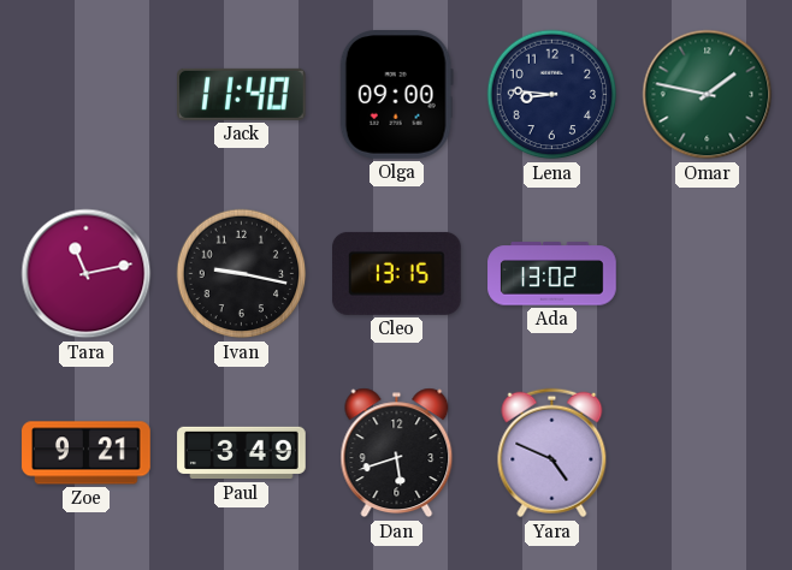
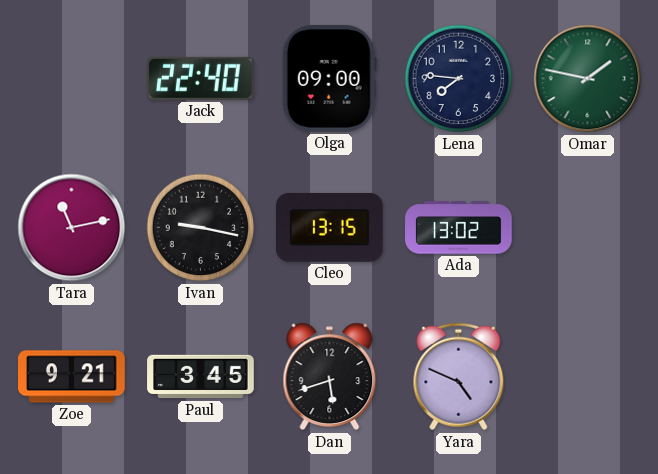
Jack: 11:40 -> 22:40 (201, 78)
Lena: 8:46 -> 7:46 (459, 79)
Paul: 3:49 -> 3:45 (201, 377)
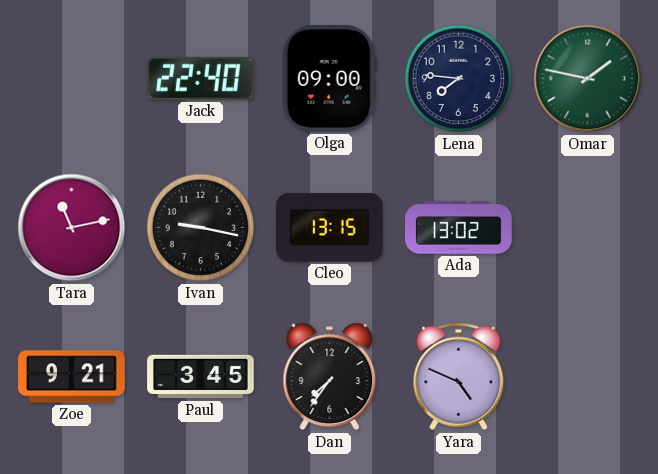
Dan: 5:42 -> 7:36 (330, 377)
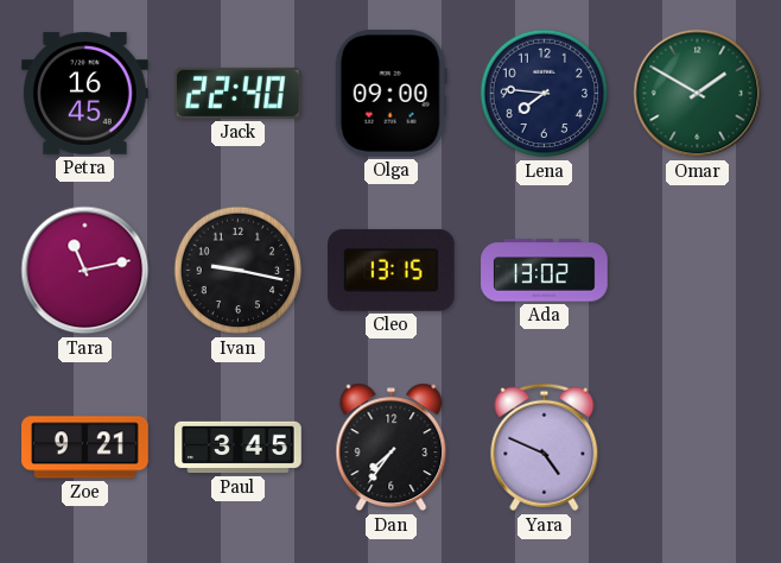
Petra: none -> 16:45 (85, 93)
Omar: 1:47 -> 1:50 (698, 94)
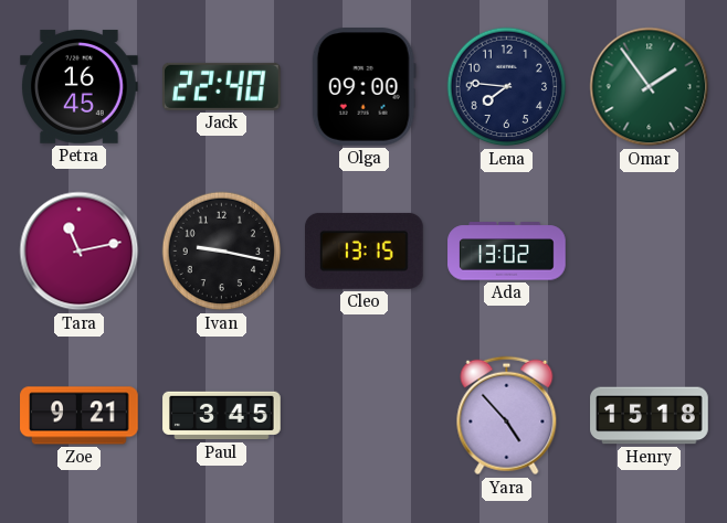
Omar: 1:50 -> 1:54 (650, 87)
Dan: 7:36 -> none (392, 448)
Yara: 4:49 -> 4:53 (507, 416)
Henry: none -> 15:18 (650, 416)
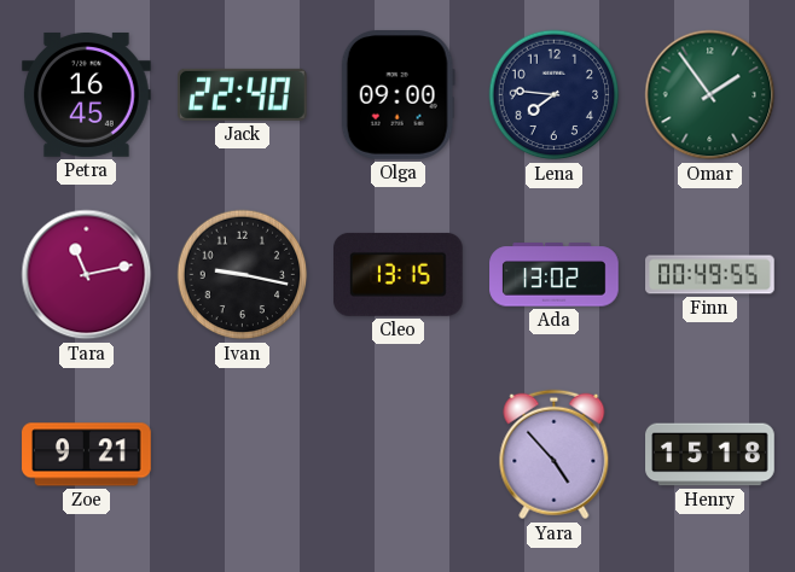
Finn: none -> 00:49 (710, 275)
Paul: 3:45 -> none (222, 416)
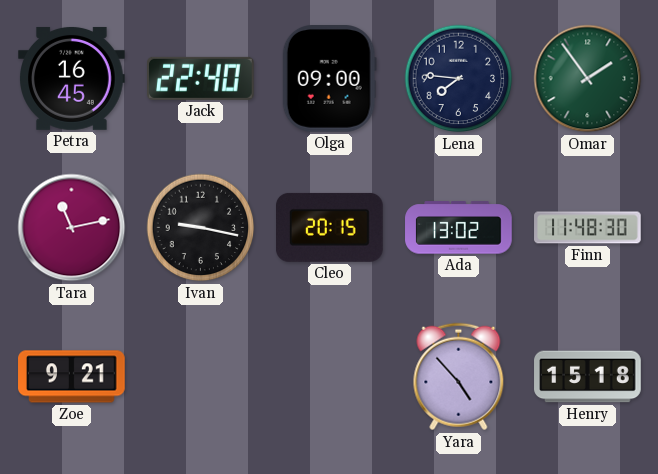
Cleo: 13:15 -> 20:15 (330, 227)
Finn: 00:49 -> 11:48 (588, 228)
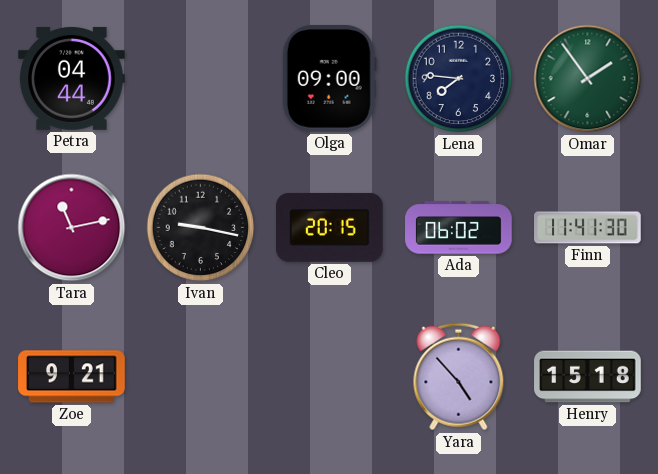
Petra: 16:45 -> 04:44 (72, 78)
Jack: 22:40 -> none (201, 78)
Ada: 13:02 -> 06:02 (459, 228)
Finn: 11:48 -> 11:41 (588, 228)
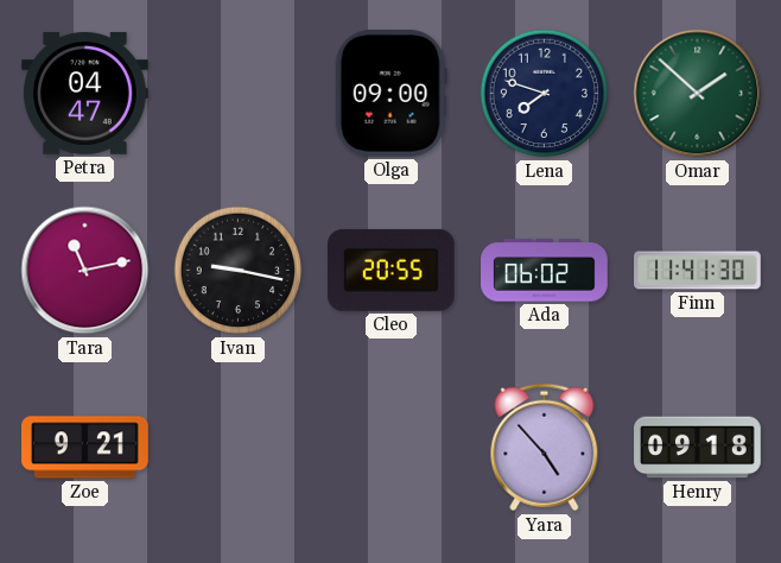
Petra: 04:44 -> 04:47 (85, 93)
Lena: 7:46 -> 7:48 (545, 94)
Omar: 1:54 -> 1:52 (698, 94)
Cleo: 20:15 -> 20:55 (392, 270)
Henry: 15:18 -> 09:18 (698, 448)
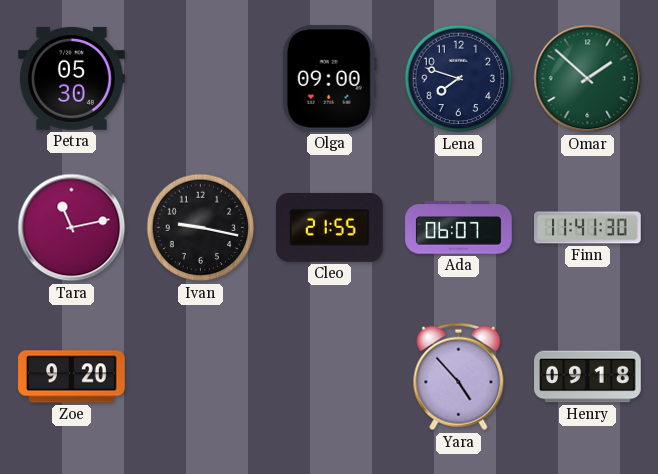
Petra: 04:47 -> 05:30 (72, 78)
Cleo: 20:55 -> 21:55 (330, 227)
Ada: 06:02 -> 06:07 (459, 228)
Zoe: 9:21 -> 9:20 (72, 377)
